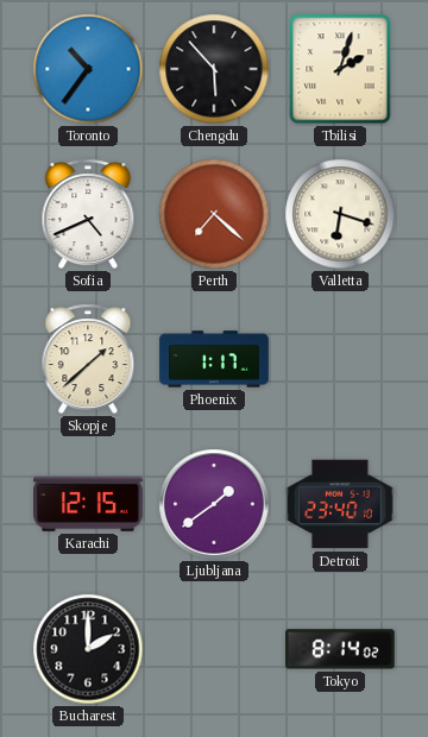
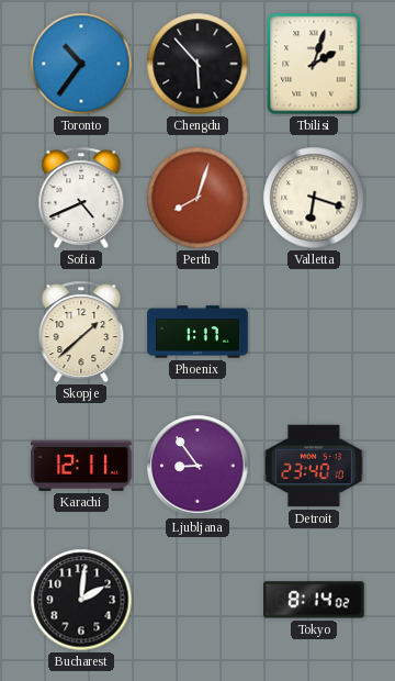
Perth: 7:22 -> 8:03 (198, 198)
Karachi: 12:15 -> 12:11 (81, 466)
Ljubljana: 1:39 -> 8:54 (198, 466)
Bucharest: 2:00 -> 2:01 (81, 600)
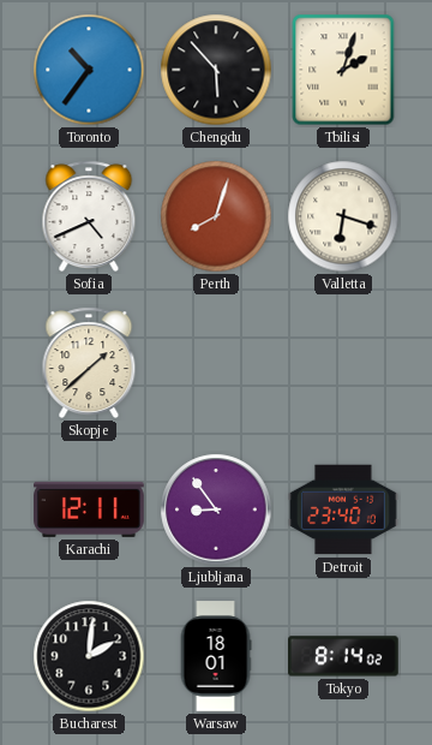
Phoenix: 1:17 -> none (198, 332)
Warsaw: none -> 18:01 (216, 656)
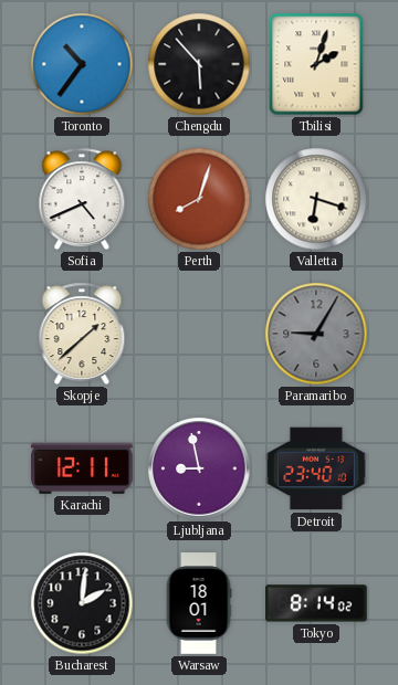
Paramaribo: none -> 9:05 (316, 334)
Ljubljana: 8:54 -> 8:58 (199, 468)
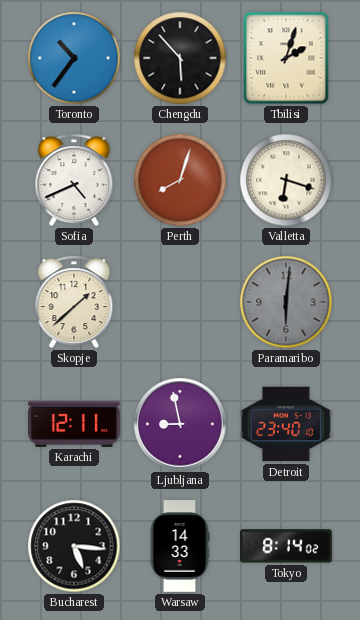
Paramaribo: 9:05 -> 6:01 (286, 302)
Bucharest: 2:01 -> 5:16 (74, 546)
Warsaw: 18:01 -> 14:33 (180, 546)
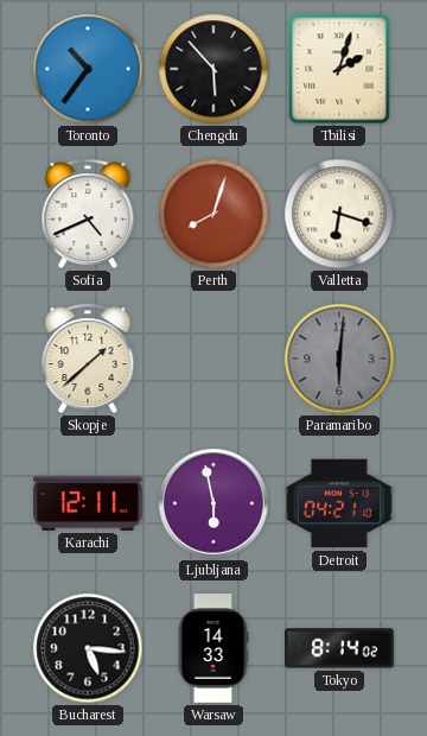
Ljubljana: 8:58 -> 5:58 (213, 503)
Detroit: 23:40 -> 04:21 (339, 503)
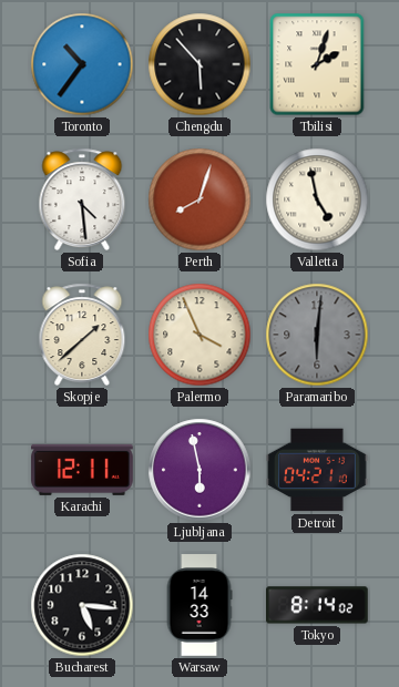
Sofia: 4:41 -> 4:29 (82, 199)
Valletta: 6:18 -> 4:58 (317, 199)
Palermo: none -> 3:56 (199, 335)
